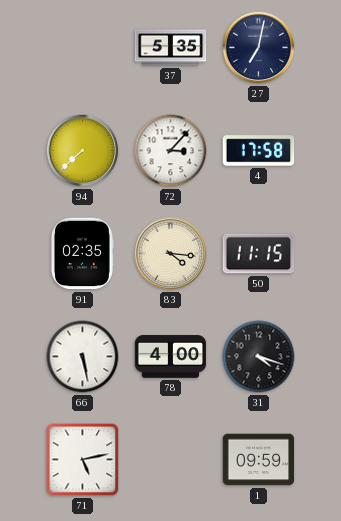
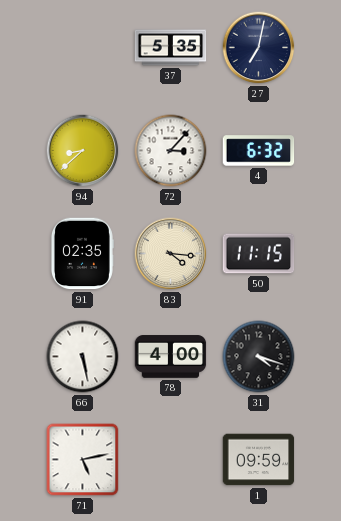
94: 7:38 -> 8:38 (83, 151)
4: 17:58 -> 6:32 (259, 151)
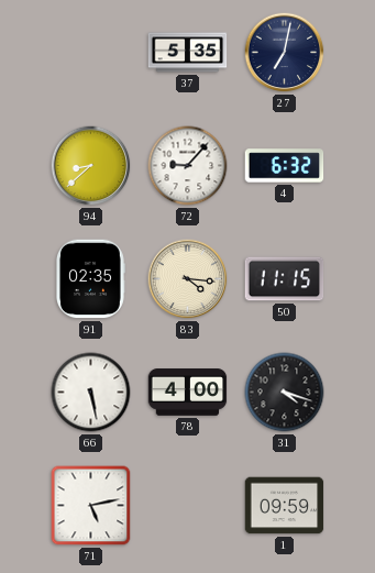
72: 3:07 -> 9:07 (188, 166)
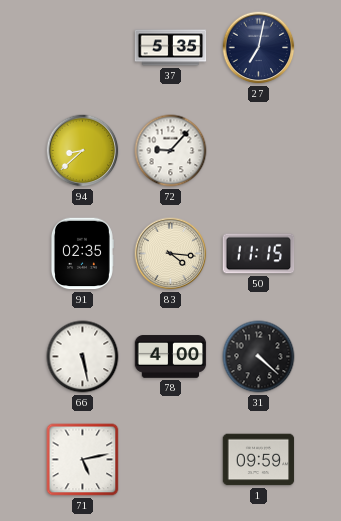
4: 6:32 -> none (285, 166)
31: 4:18 -> 4:22 (259, 357)
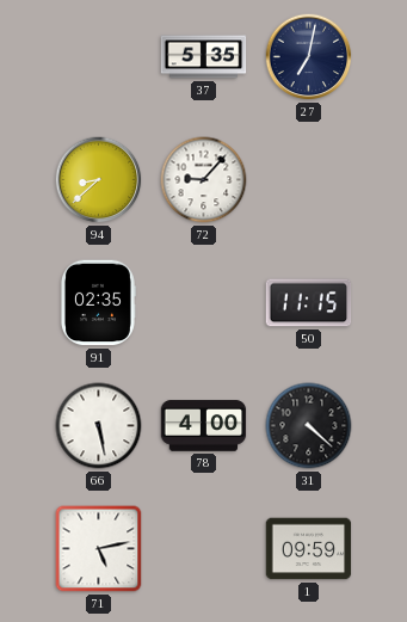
83: 4:16 -> none (171, 254)
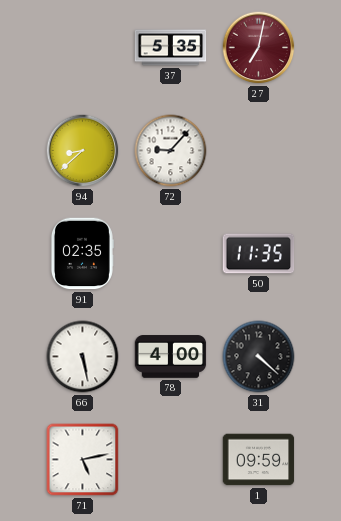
27 dial: navy -> burgundy (259, 48)
50: 11:15 -> 11:35 (259, 254)
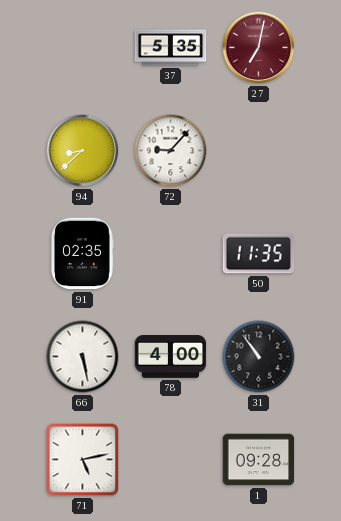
31: 4:22 -> 10:54 (259, 357)
1: 09:59 -> 09:28 (259, 460)
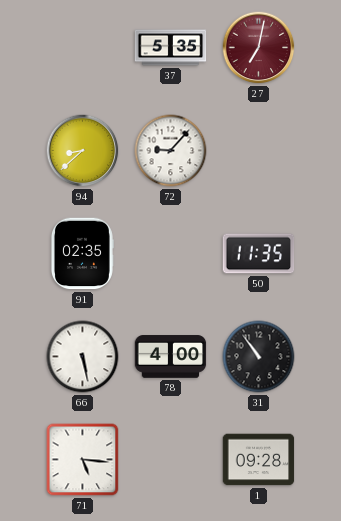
71: 5:13 -> 5:16 (83, 460)
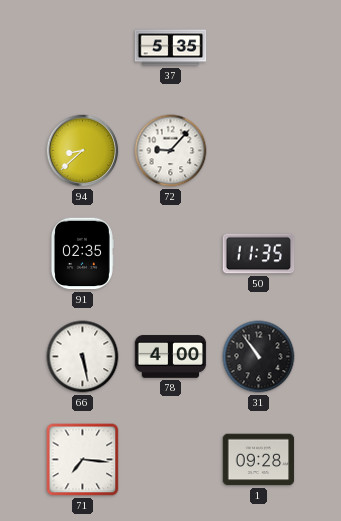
27: 7:02 -> none (259, 48)
71: 5:16 -> 7:16 (83, 460)
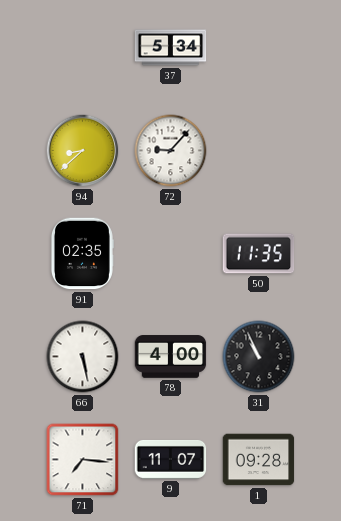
37: 5:35 -> 5:34 (171, 48)
31: 10:54 -> 10:56 (259, 357)
9: none -> 11:07 (171, 459)
